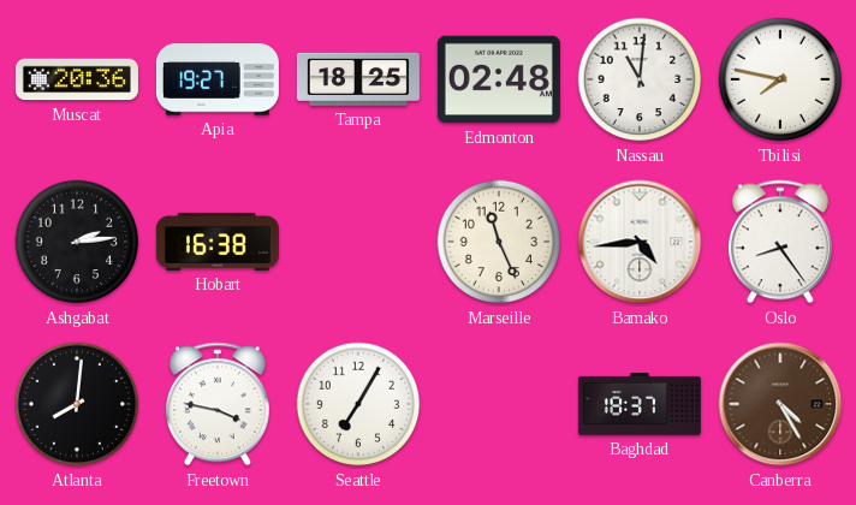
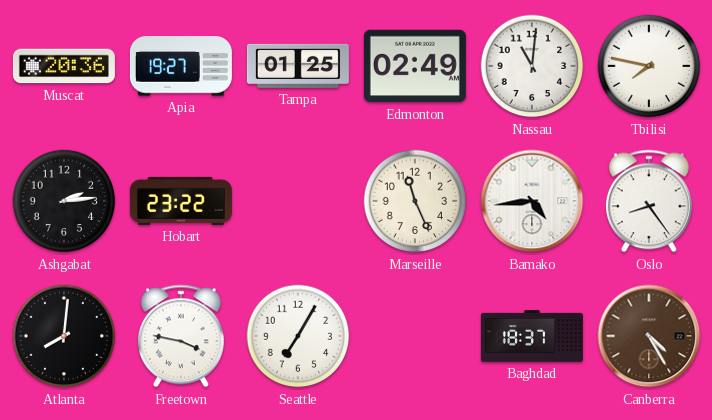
Tampa: 18:25 -> 01:25 (298, 66)
Edmonton: 02:48 -> 02:49 (415, 66)
Hobart: 16:38 -> 23:22 (181, 201)
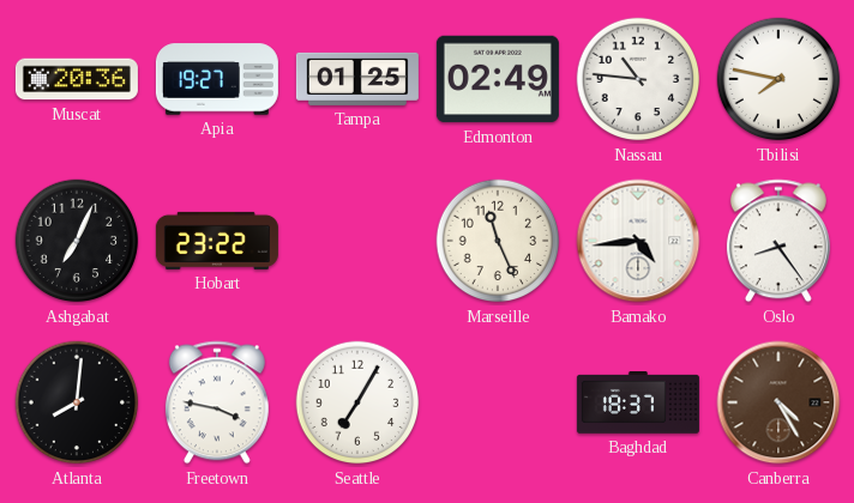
Nassau: 11:01 -> 10:46 (638, 79)
Ashgabat: 2:14 -> 7:04 (77, 241)
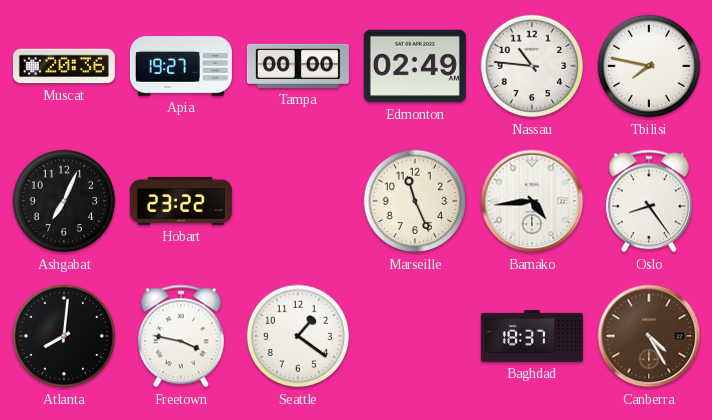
Tampa: 01:25 -> 00:00 (298, 66)
Seattle: 7:05 -> 1:21 (298, 336)
